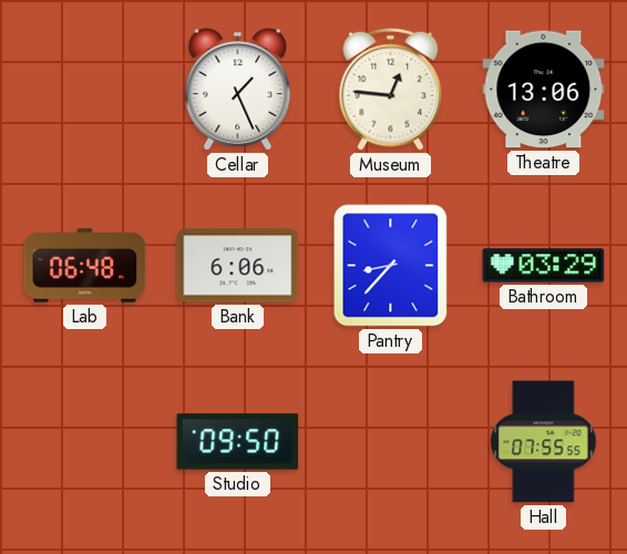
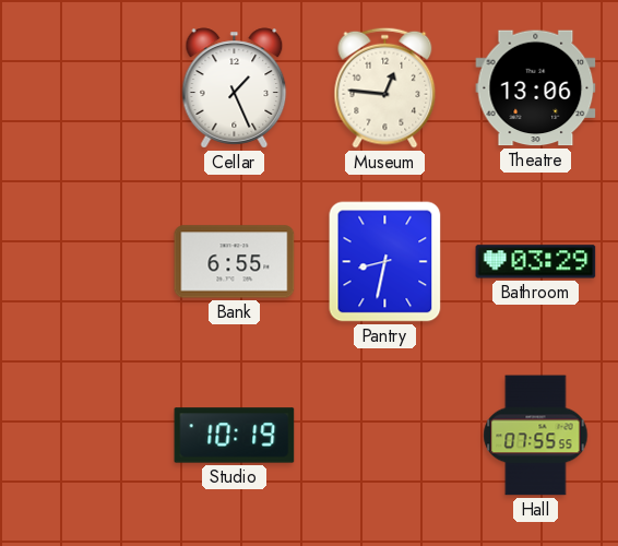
Lab: 06:48 -> none (85, 266)
Bank: 6:06 -> 6:55 (235, 262)
Pantry: 8:37 -> 8:32 (385, 262)
Studio: 09:50 -> 10:19 (235, 436)
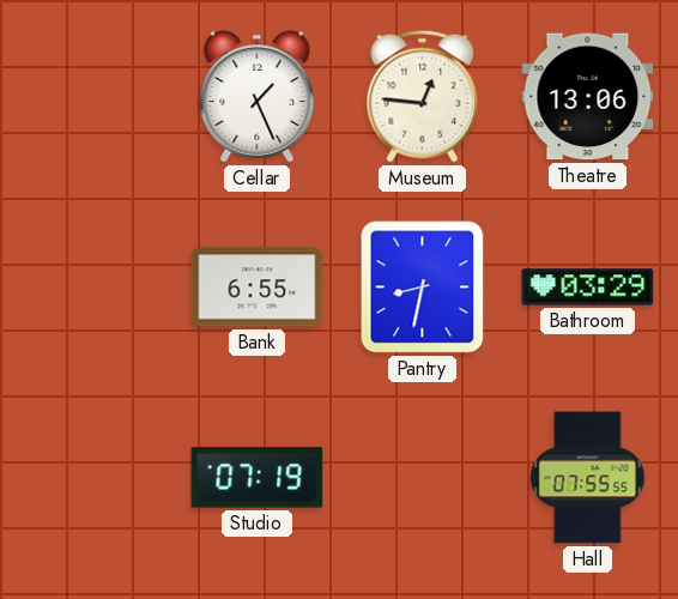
Studio: 10:19 -> 07:19 (258, 478)
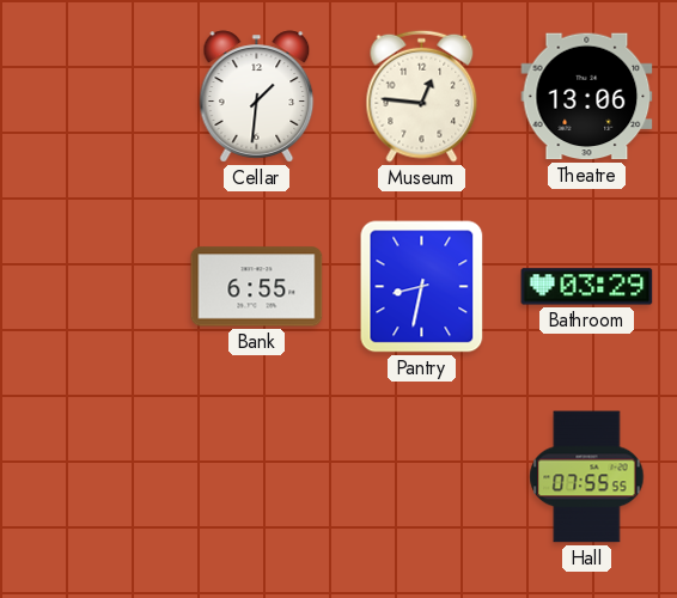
Cellar: 1:26 -> 1:31 (257, 97)
Studio: 07:19 -> none (258, 478)
